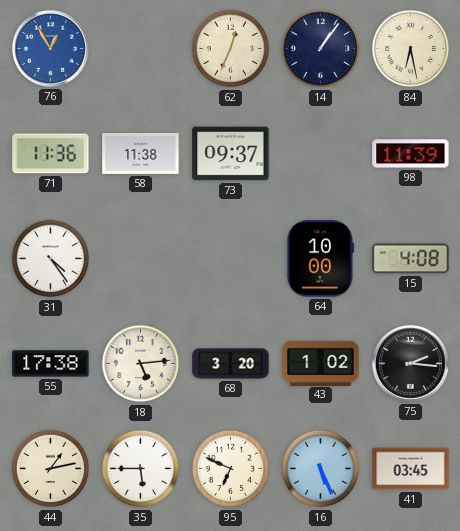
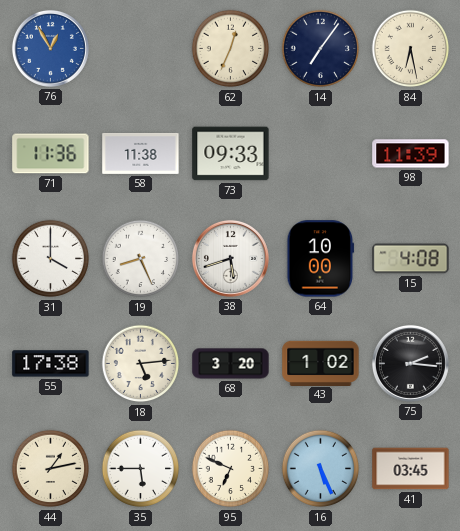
14: 1:06 -> 7:06 (321, 49)
73: 09:37 -> 09:33 (231, 154)
31: 4:24 -> 4:00 (51, 259)
19: none -> 8:26 (141, 259)
38: none -> 5:42 (230, 258)
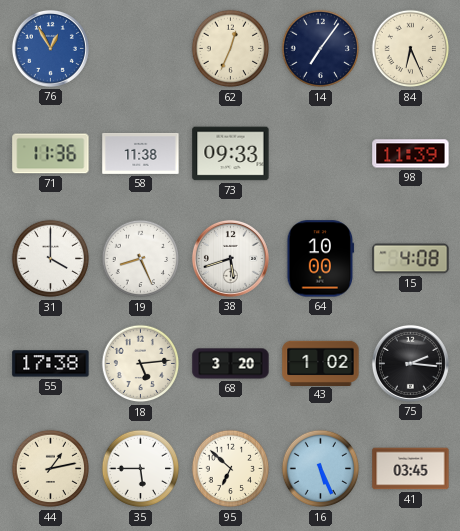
84: 6:28 -> 6:26 (411, 49)
95: 6:49 -> 6:52 (231, 469)
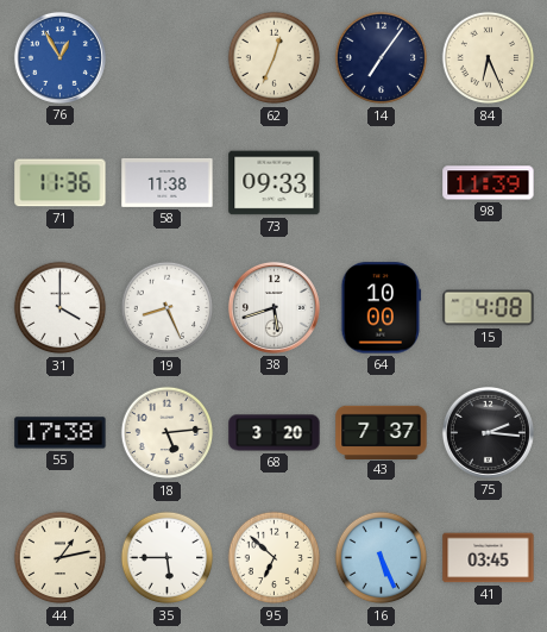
43: 1:02 -> 7:37 (382, 432)
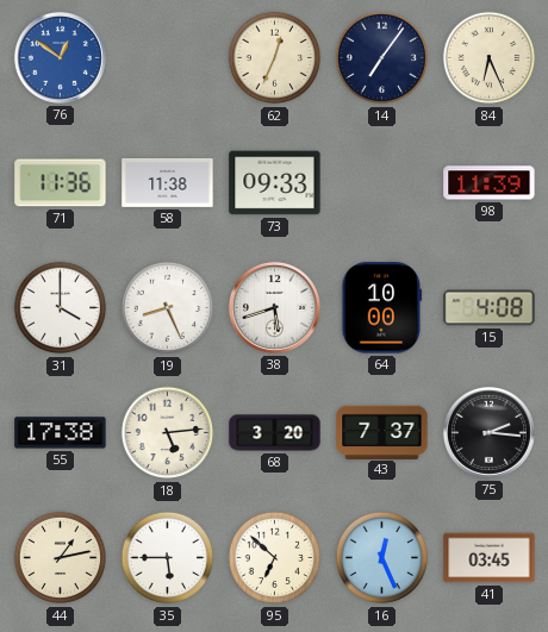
76: 12:55 -> 12:51 (60, 57)
16: 5:26 -> 12:26 (382, 558)
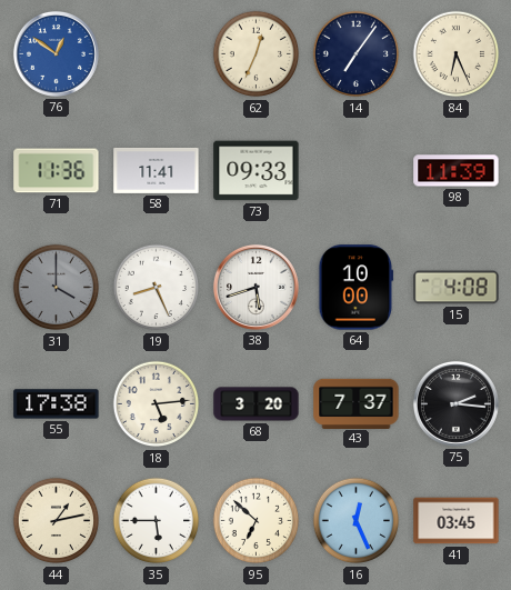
58: 11:38 -> 11:41 (157, 170)
31 dial: white -> grey (57, 288)
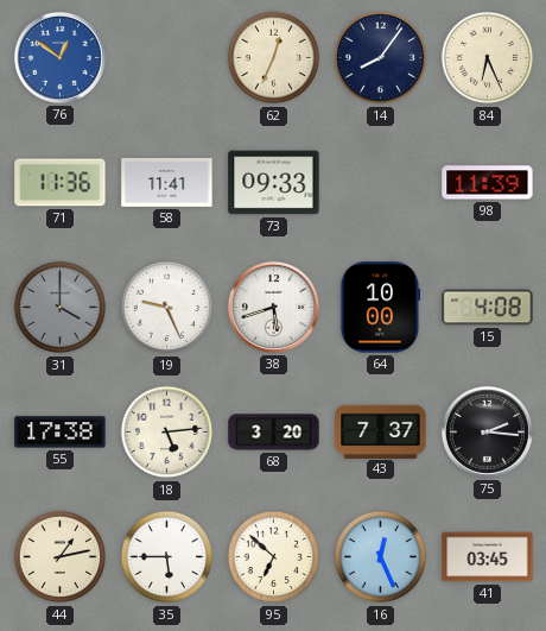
14: 7:06 -> 8:06 (381, 58)
19: 8:26 -> 9:26 (167, 308)
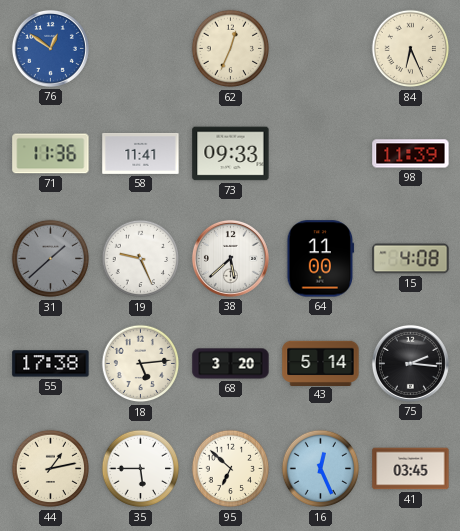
14: 8:06 -> none (381, 58)
31: 4:00 -> 1:38 (51, 259)
38: 5:42 -> 5:38 (230, 258)
64: 10:00 -> 11:00 (321, 259)
43: 7:37 -> 5:14 (321, 363)
